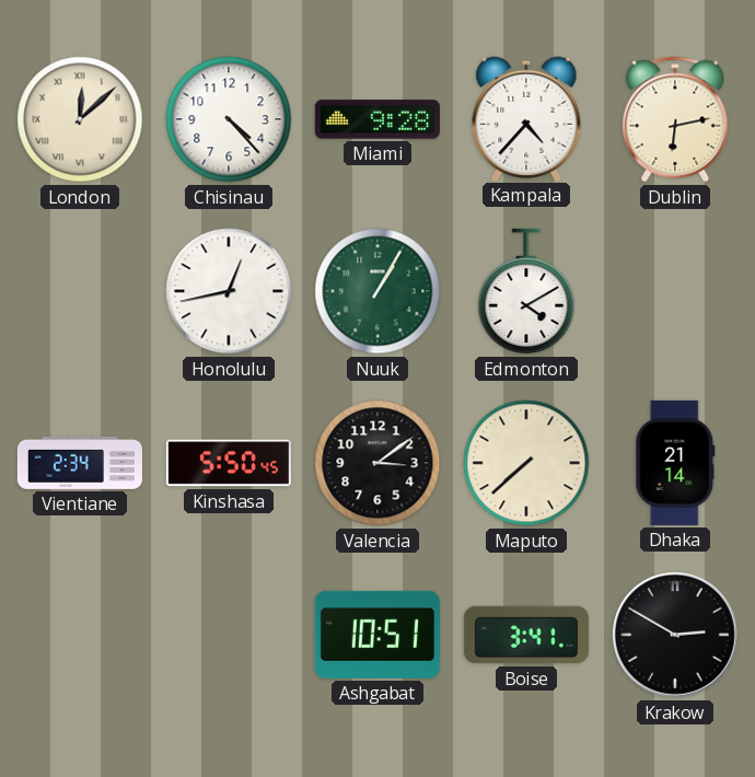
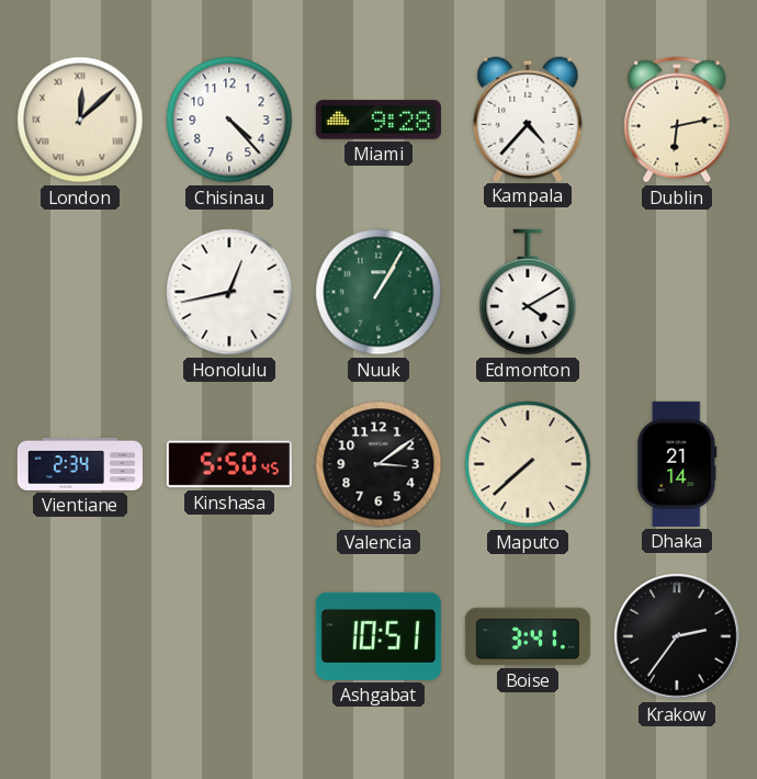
Krakow: 2:50 -> 2:36 (678, 637)
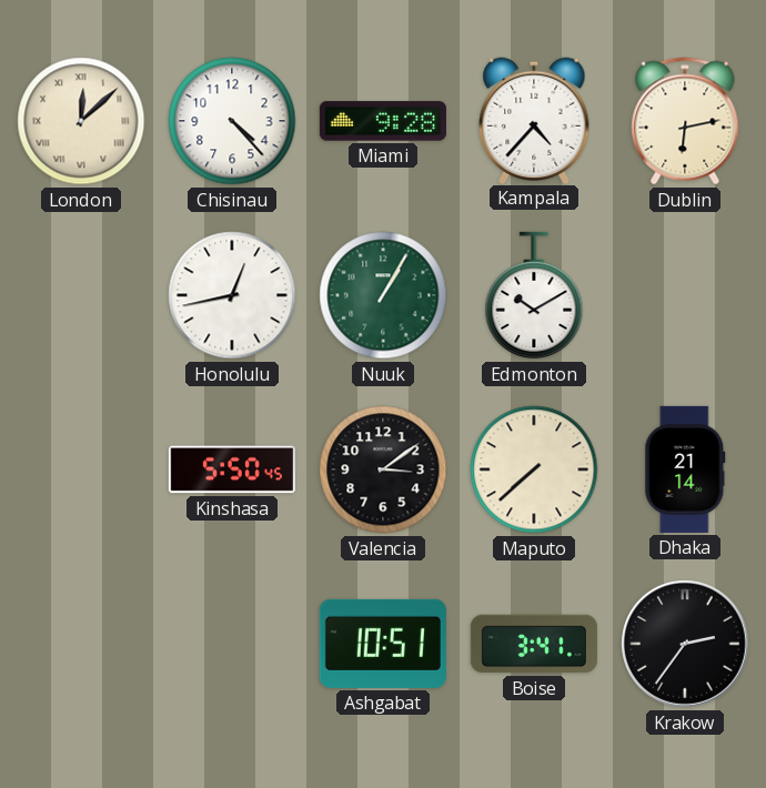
Edmonton: 4:10 -> 10:10 (534, 295)
Vientiane: 2:34 -> none (80, 464)
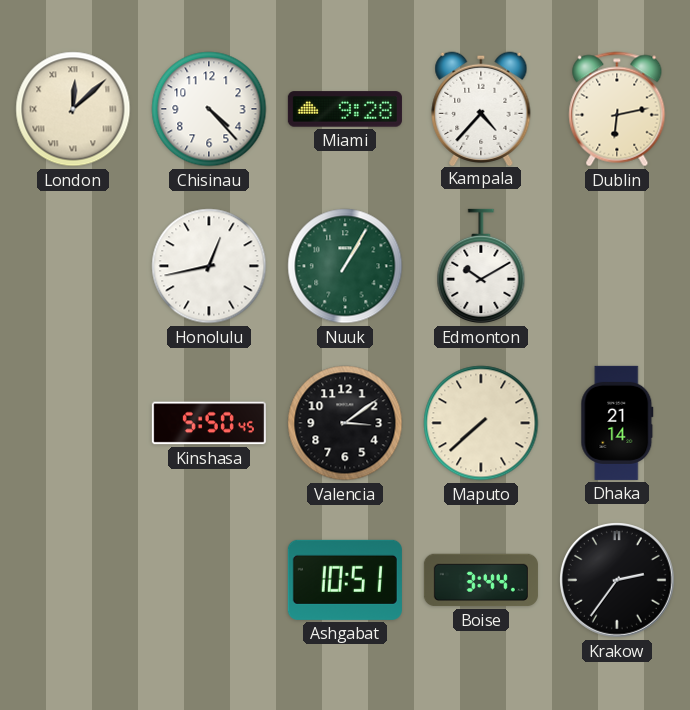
Boise: 3:41 -> 3:44 (481, 580)
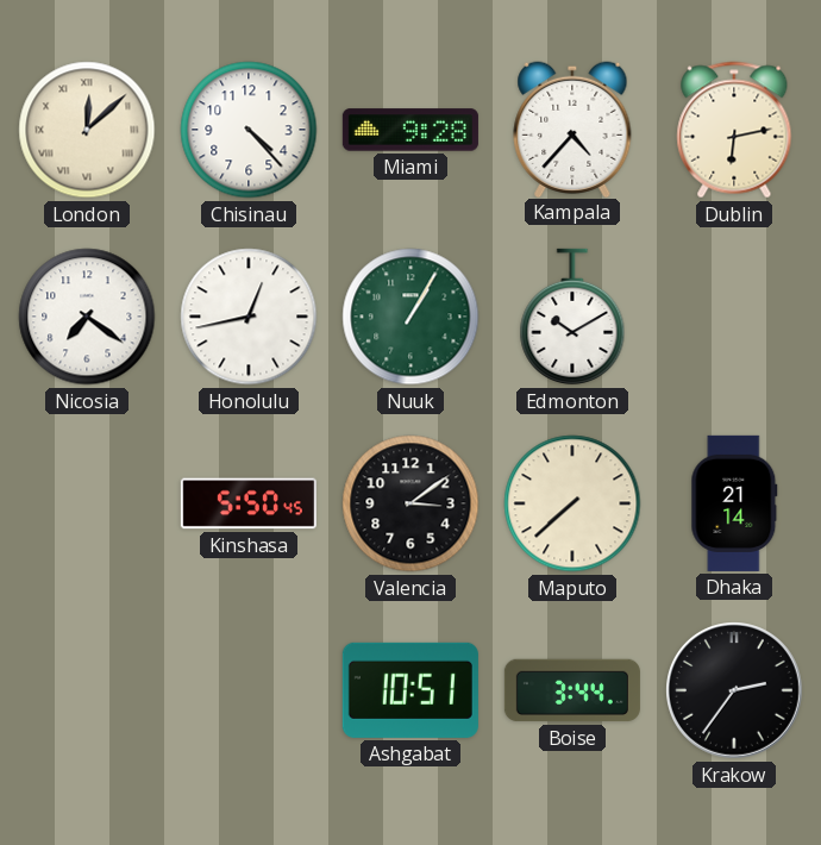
Nicosia: none -> 7:21 (87, 317)
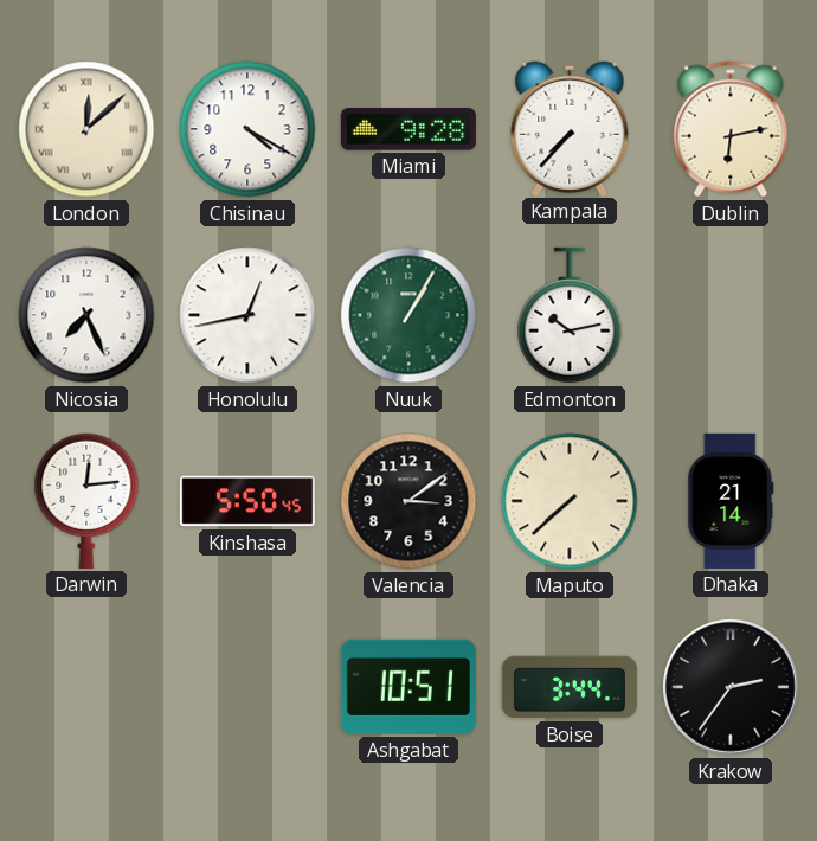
Chisinau: 4:23 -> 4:20 (247, 129)
Kampala: 4:37 -> 7:37 (570, 128)
Nicosia: 7:21 -> 7:26 (86, 315)
Edmonton: 10:10 -> 10:13 (570, 315)
Darwin: none -> 12:14 (86, 501)
